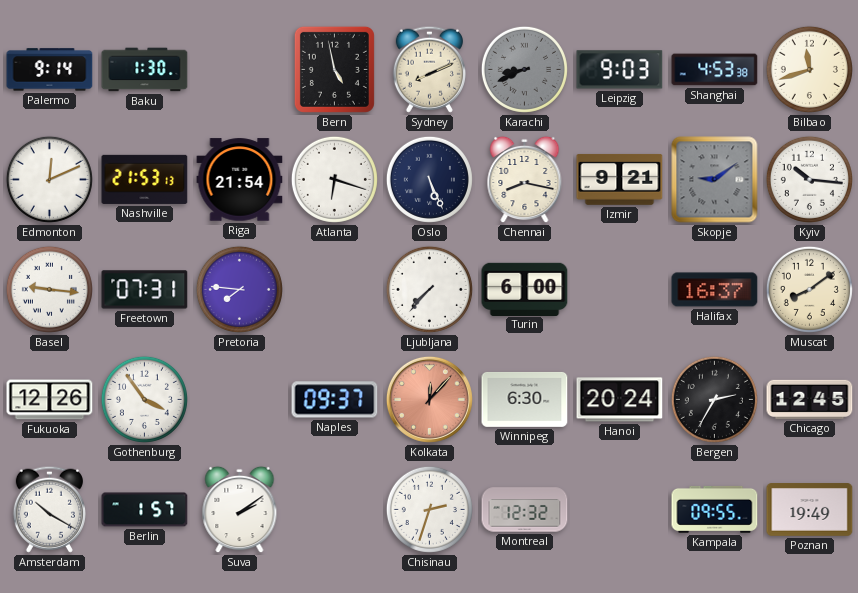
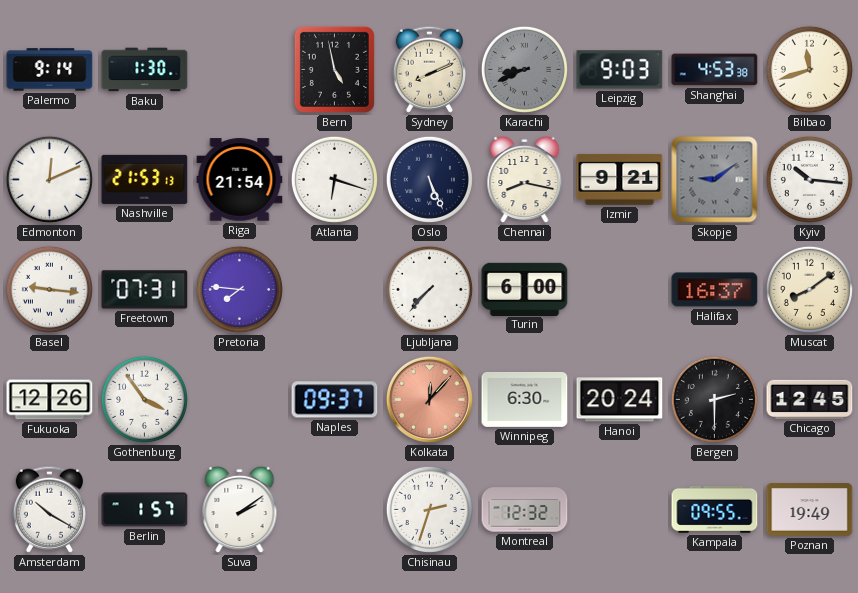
Bergen: 2:35 -> 2:30 (714, 399)
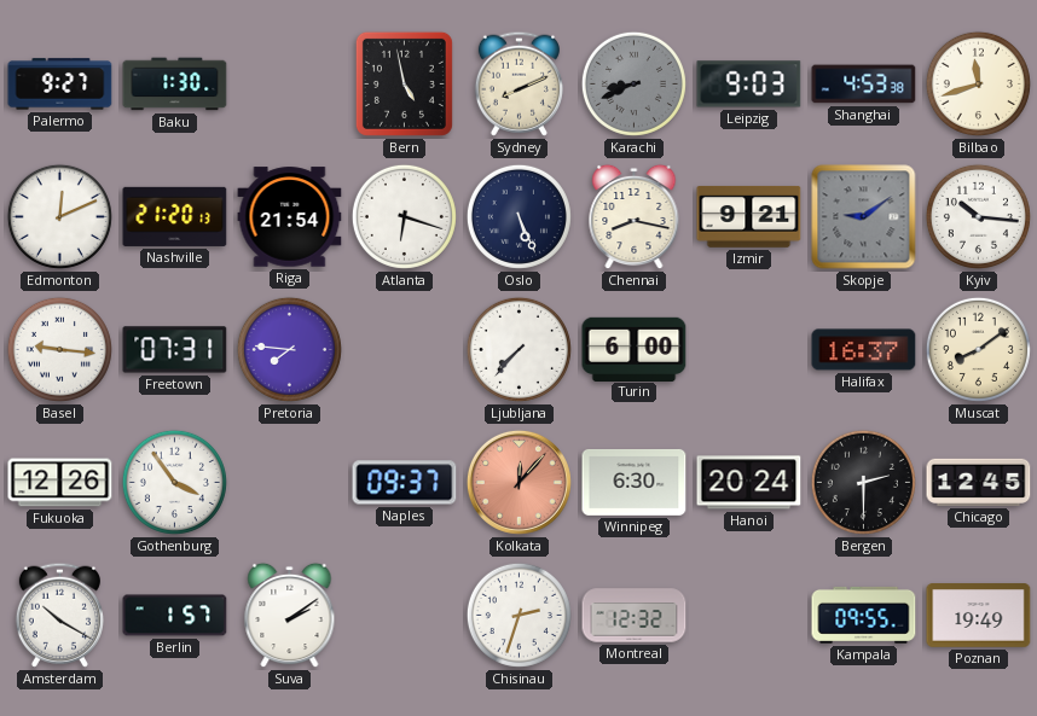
Palermo: 9:14 -> 9:27 (60, 85)
Nashville: 21:53 -> 21:20 (175, 216)
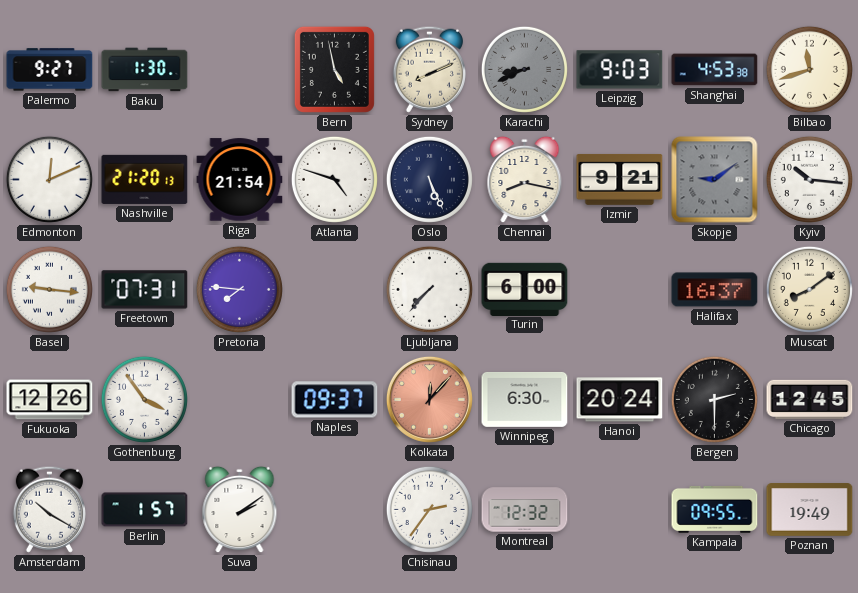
Atlanta: 6:18 -> 4:48 (334, 179)
Chisinau: 2:33 -> 2:36 (429, 509)
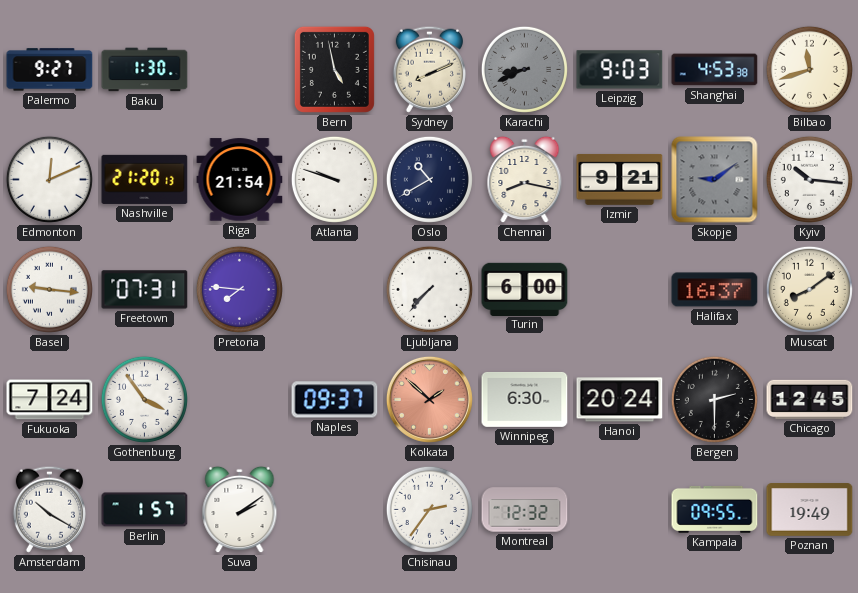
Atlanta: 4:48 -> 9:48 (334, 179)
Oslo: 5:26 -> 10:40 (429, 179)
Fukuoka: 12:26 -> 7:24 (50, 400)
Kolkata: 12:07 -> 1:52 (429, 399)
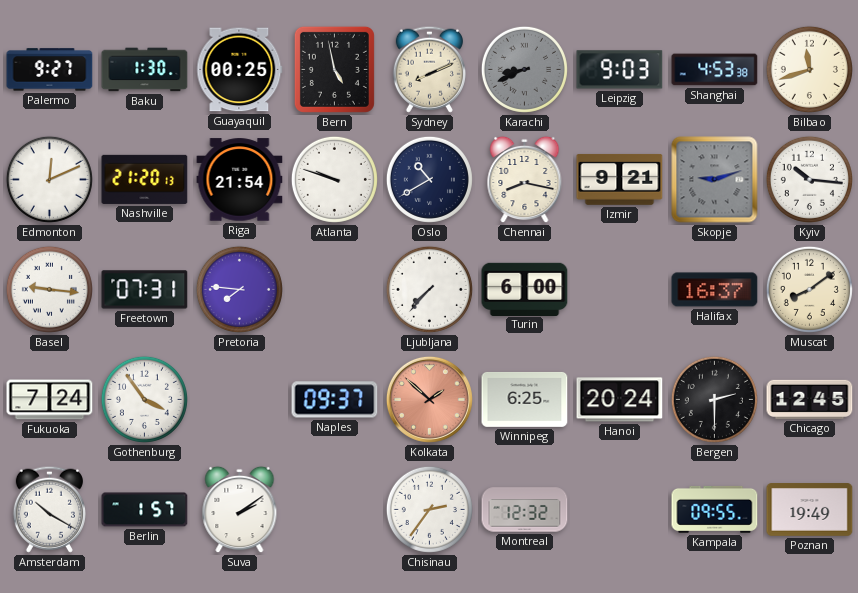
Guayaquil: none -> 00:25 (240, 70)
Skopje: 9:09 -> 9:12 (715, 180)
Winnipeg: 6:30 -> 6:25 (525, 399)
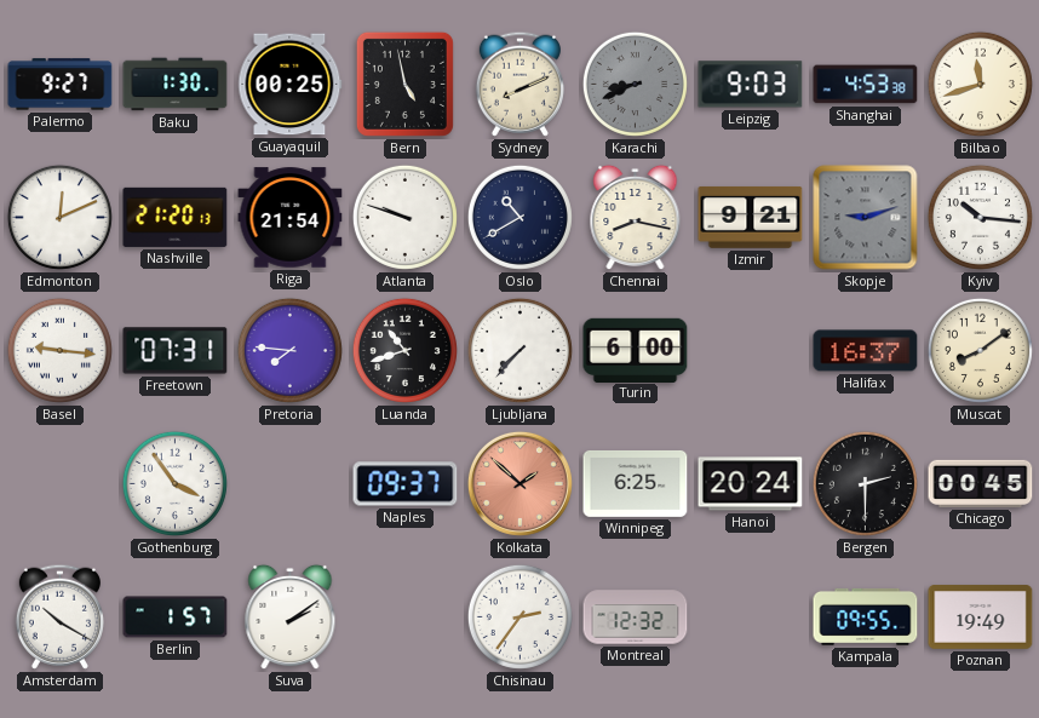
Luanda: none -> 10:42 (404, 350)
Fukuoka: 7:24 -> none (50, 400)
Chicago: 12:45 -> 00:45 (981, 483)
